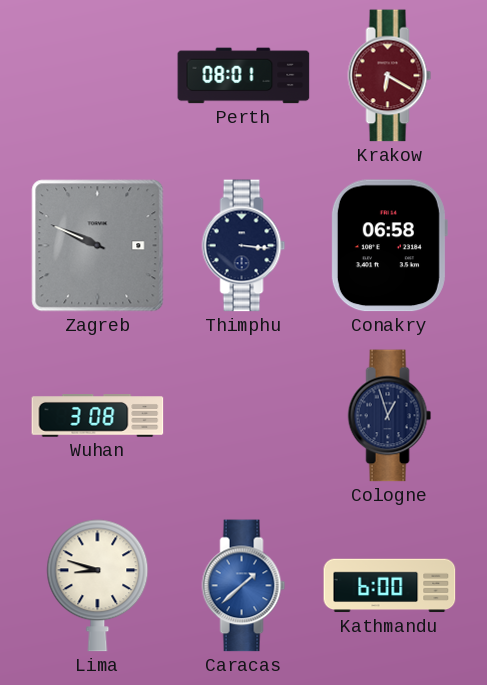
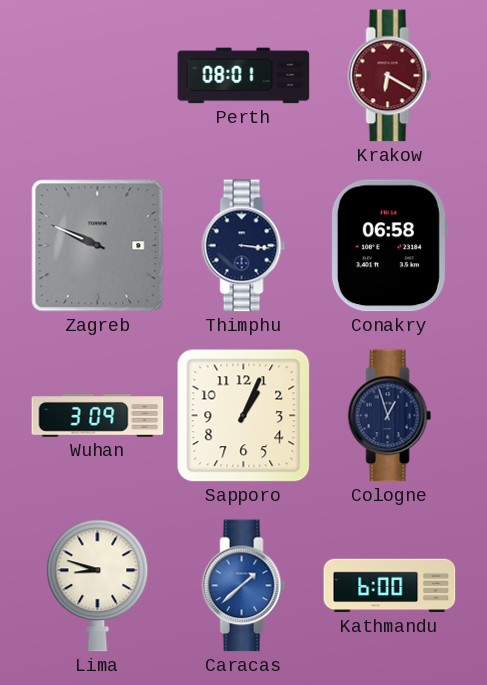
Wuhan: 3:08 -> 3:09 (98, 416)
Sapporo: none -> 1:04 (244, 416)
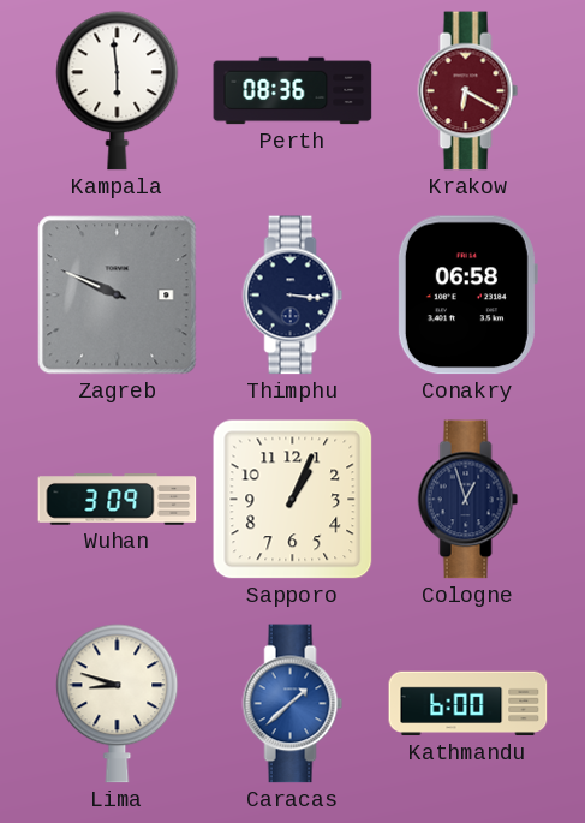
Kampala: none -> 5:59 (118, 91)
Perth: 08:01 -> 08:36 (293, 91)
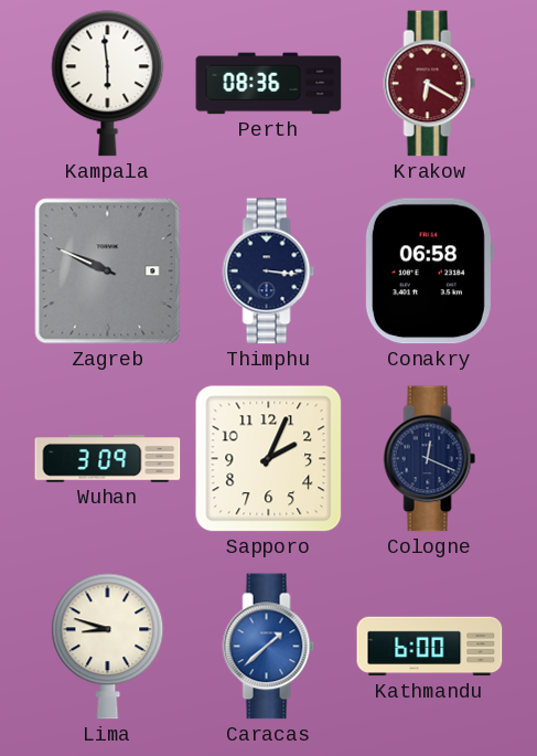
Sapporo: 1:04 -> 2:04 (269, 459)
Cologne: 12:57 -> 12:19 (430, 459)
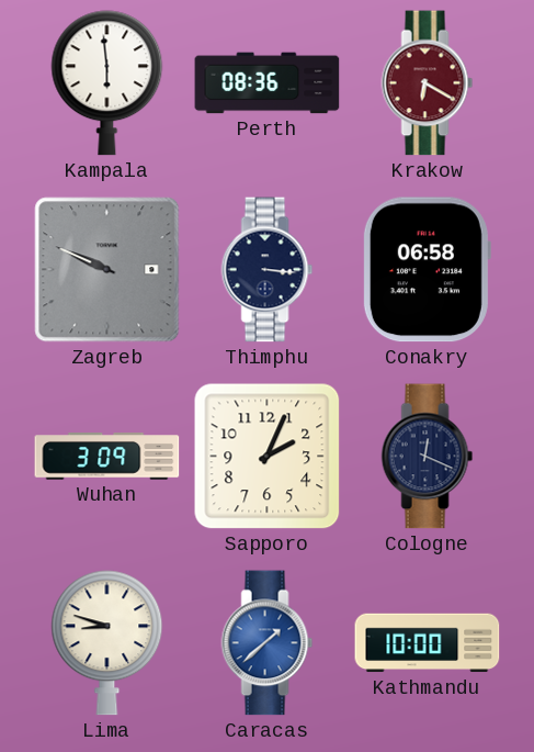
Kathmandu: 6:00 -> 10:00 (428, 643)
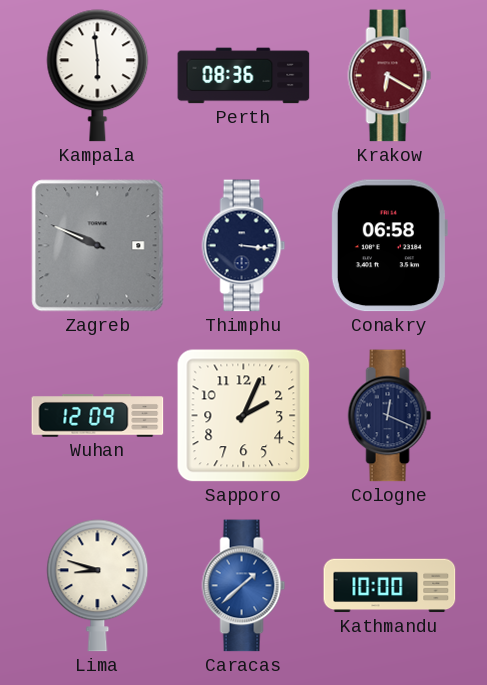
Wuhan: 3:09 -> 12:09 (98, 416)
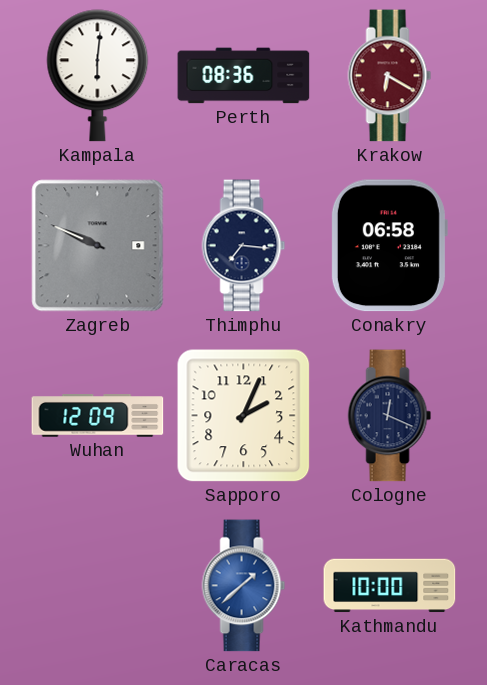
Kampala: 5:59 -> 6:01 (98, 76)
Thimphu: 3:16 -> 7:16 (244, 246)
Lima: 8:48 -> none (98, 586)
